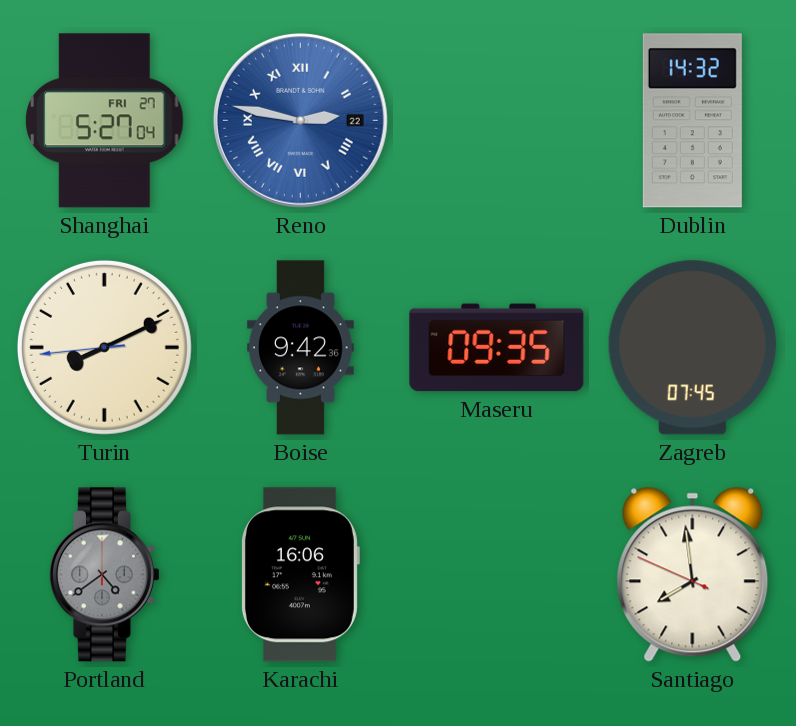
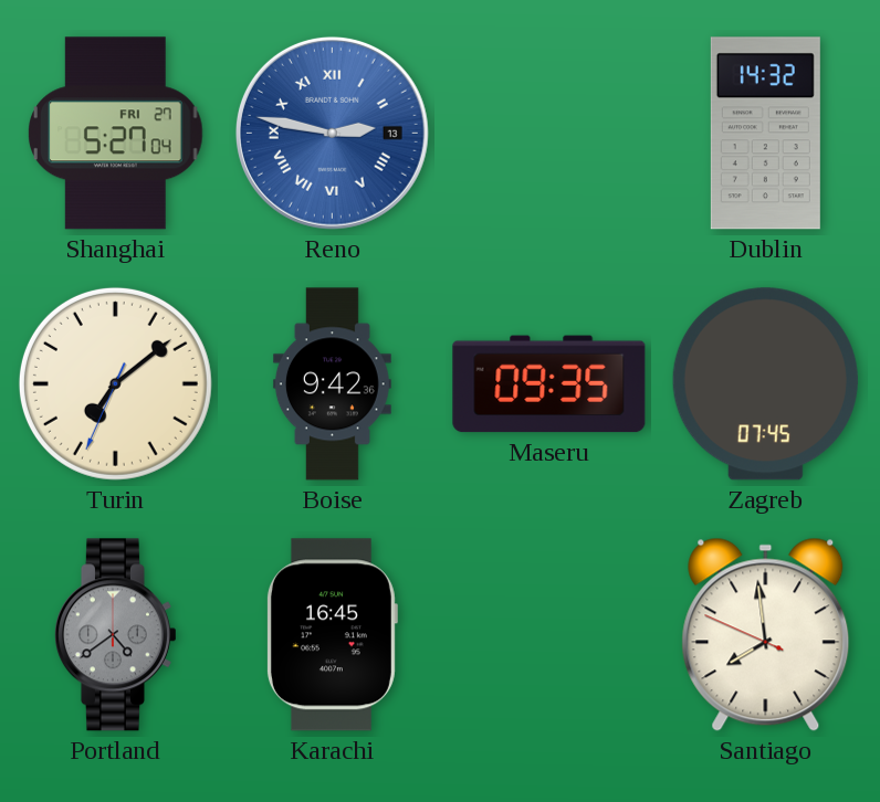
Reno date: 22 -> 13 (332, 133)
Turin: 8:10 -> 7:08 (115, 383)
Karachi: 16:06 -> 16:45 (332, 635)
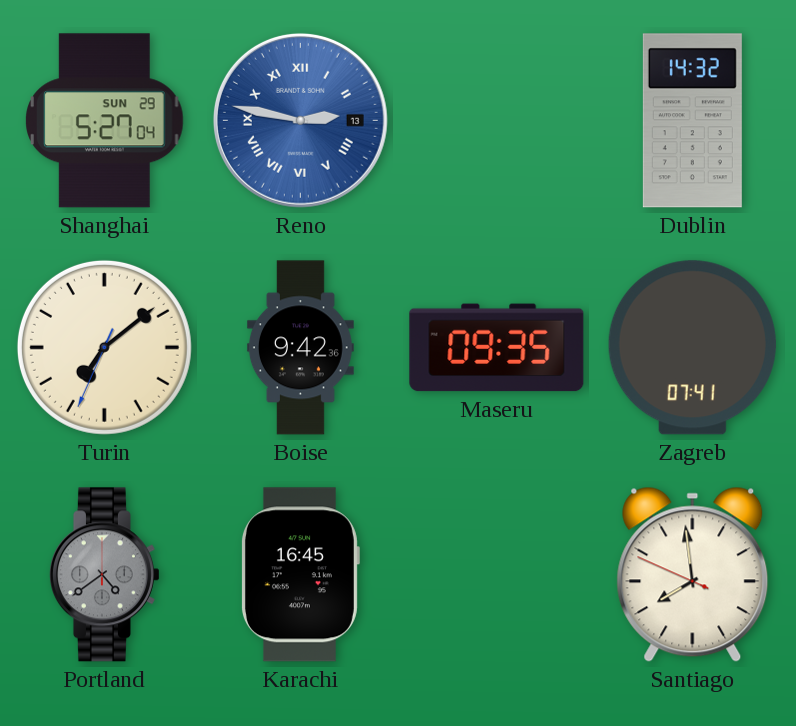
Shanghai date: FRI 27 -> SUN 29 (105, 121)
Zagreb: 07:45 -> 07:41 (692, 348)
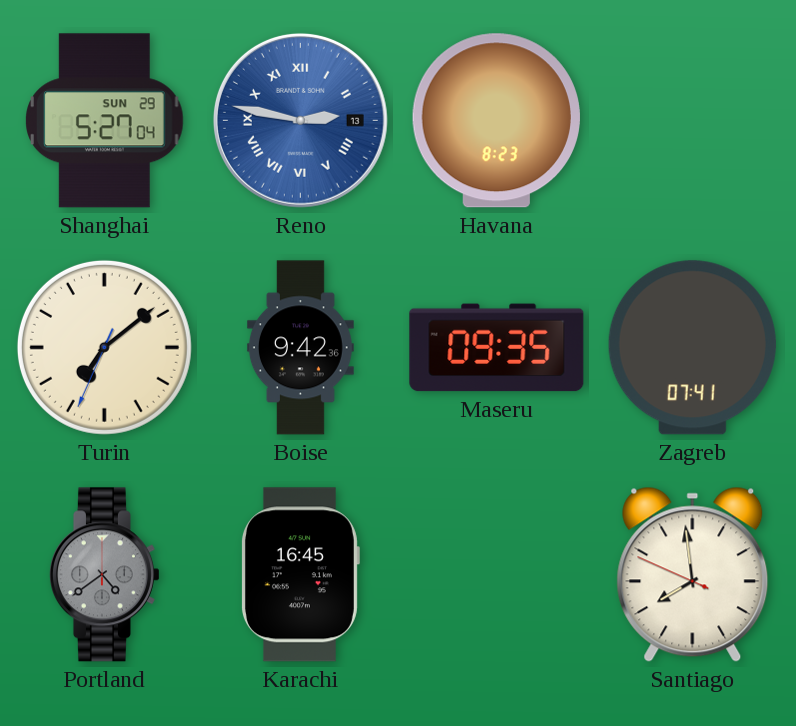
Havana: none -> 8:23 (496, 121)
Dublin: 14:32 -> none (692, 121)
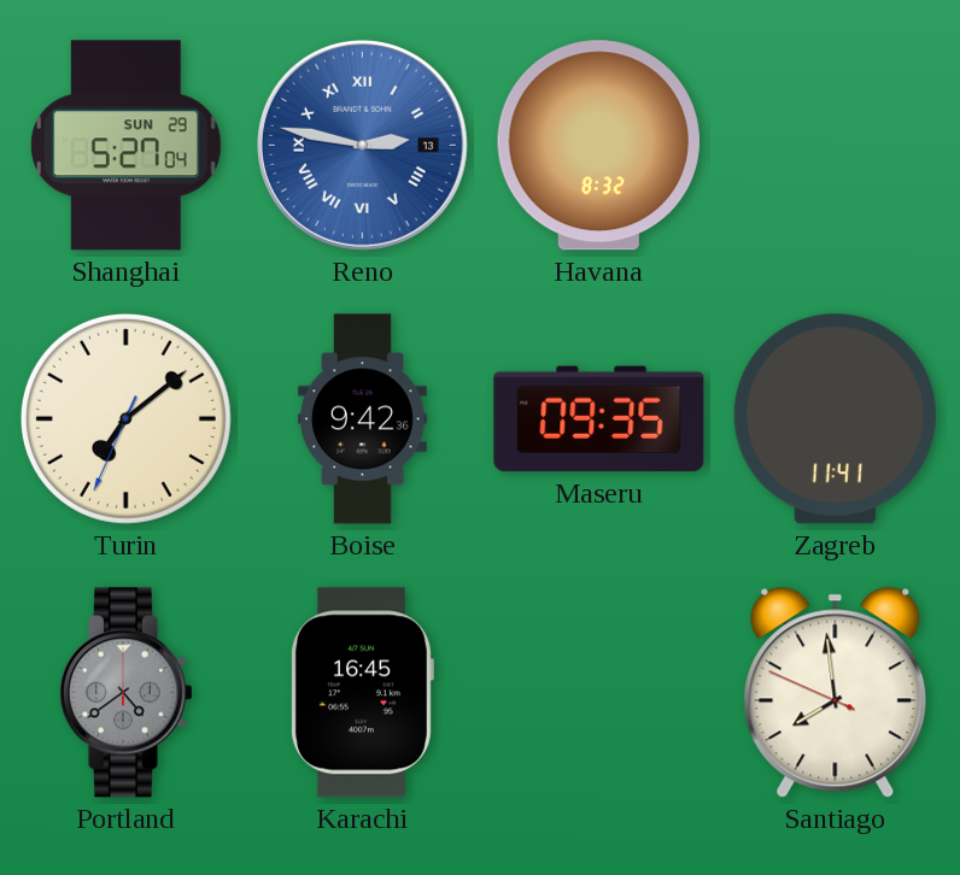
Havana: 8:23 -> 8:32 (598, 146)
Zagreb: 07:41 -> 11:41 (835, 419)
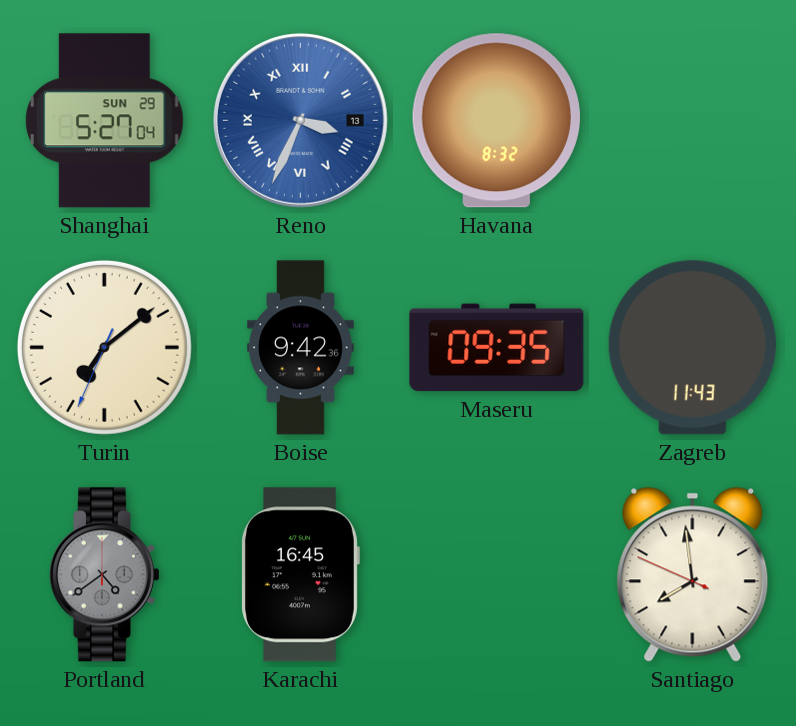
Reno: 2:47 -> 3:34 (300, 120)
Zagreb: 11:41 -> 11:43 (692, 348)
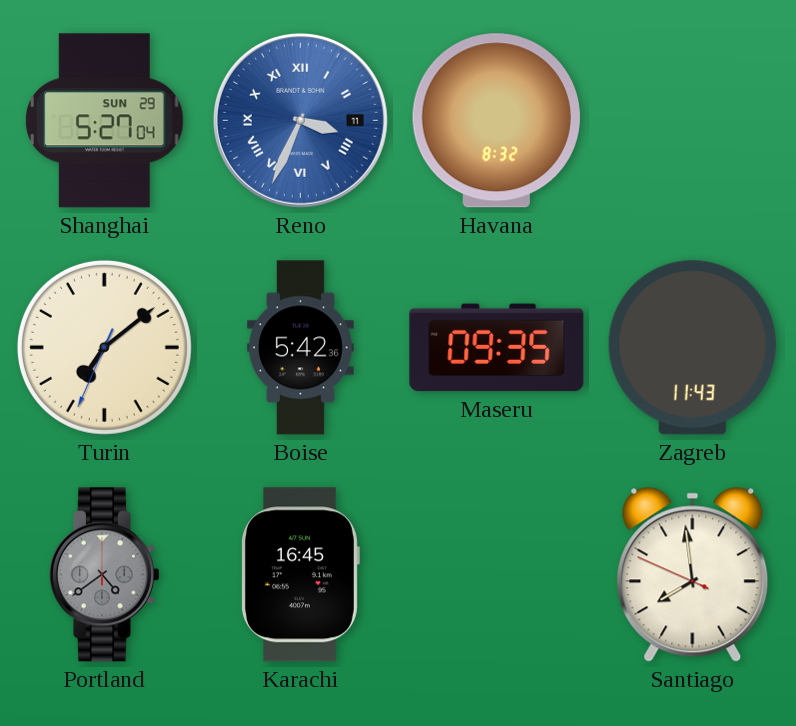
Reno date: 13 -> 11 (300, 120)
Boise: 9:42 -> 5:42 (300, 348)
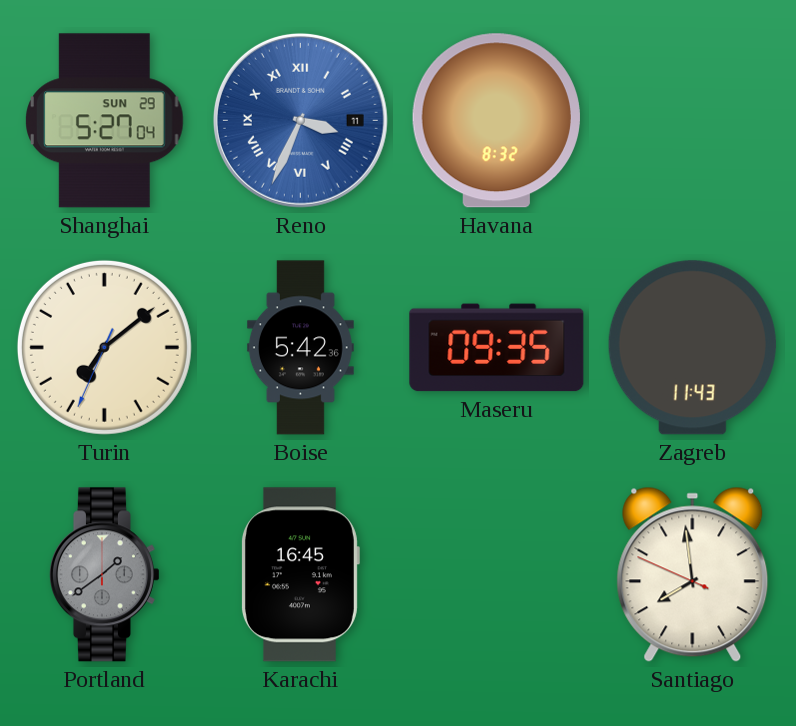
Portland: 4:39 -> 1:39 (104, 575)
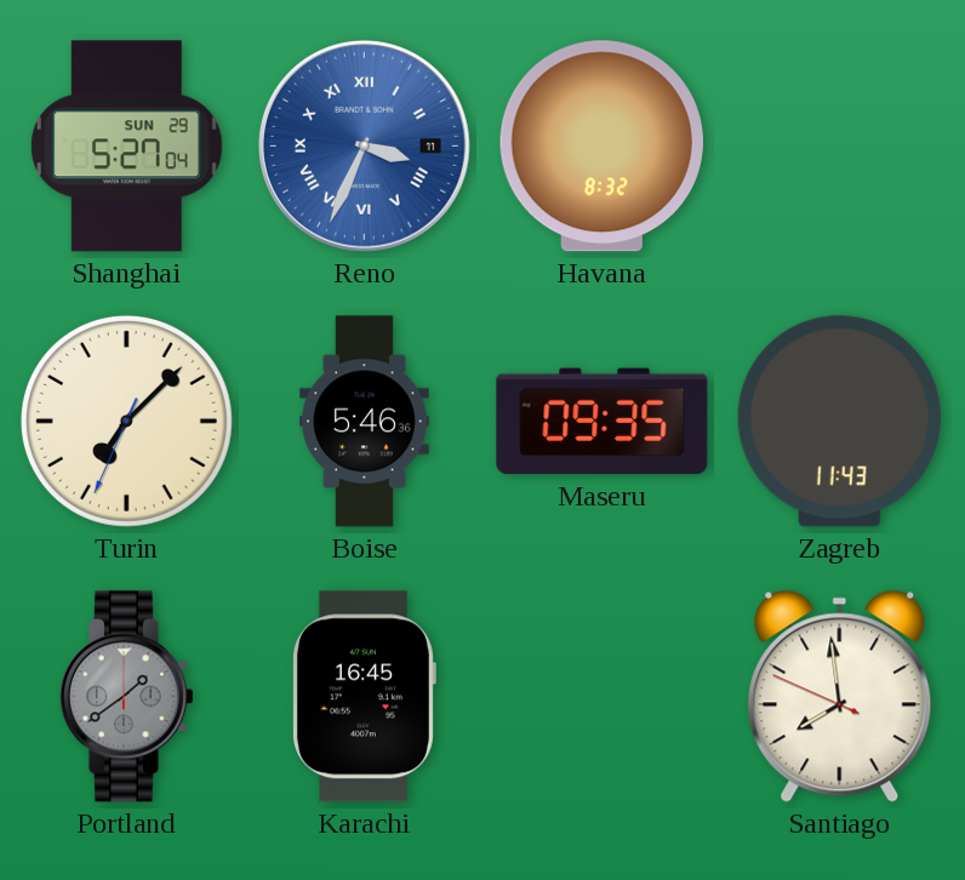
Turin: 7:08 -> 7:07 (126, 421)
Boise: 5:42 -> 5:46 (364, 422)
